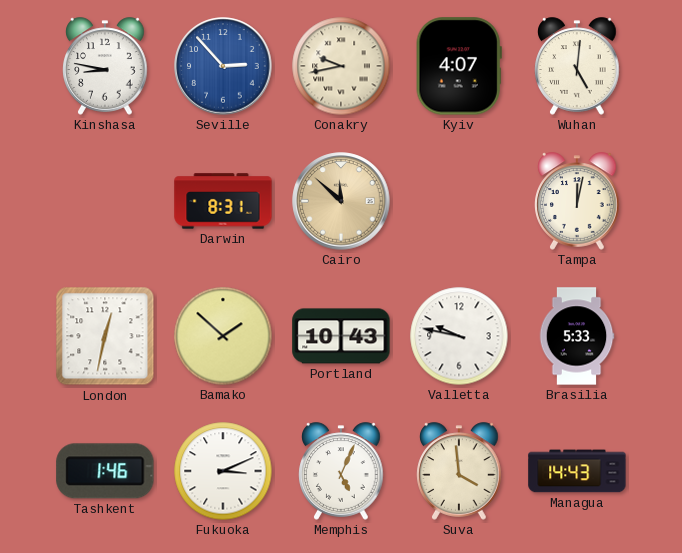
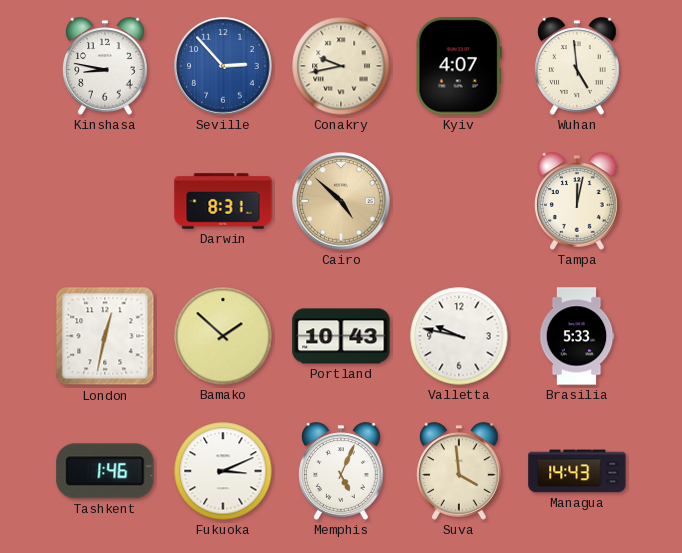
Wuhan: 5:01 -> 4:59 (577, 66)
Cairo: 11:52 -> 4:52 (341, 201)
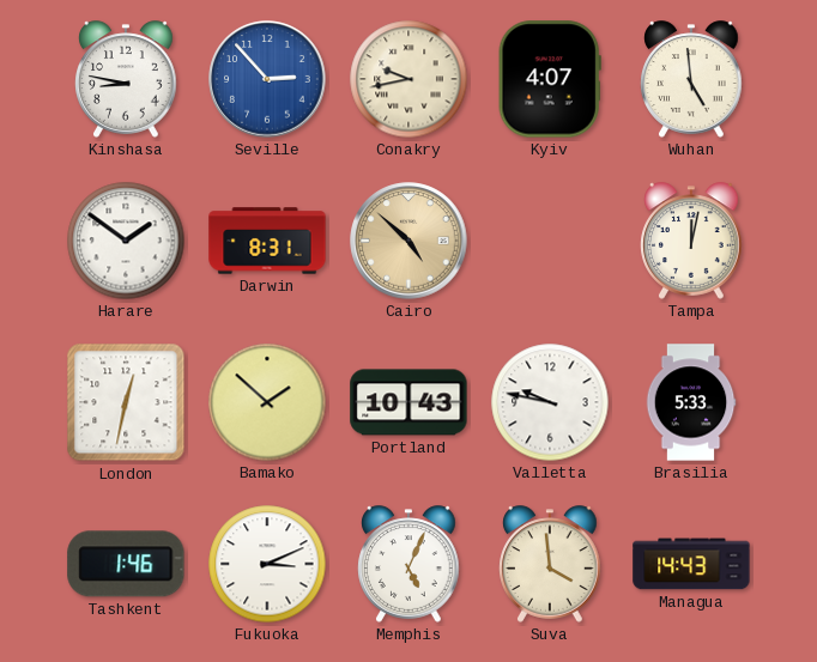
Harare: none -> 1:51 (126, 241)
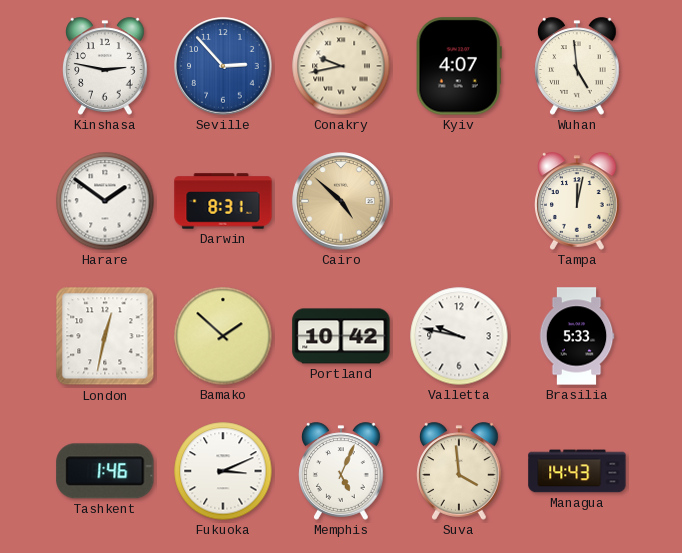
Kinshasa: 8:47 -> 2:47 (105, 66)
Portland: 10:43 -> 10:42 (341, 336)
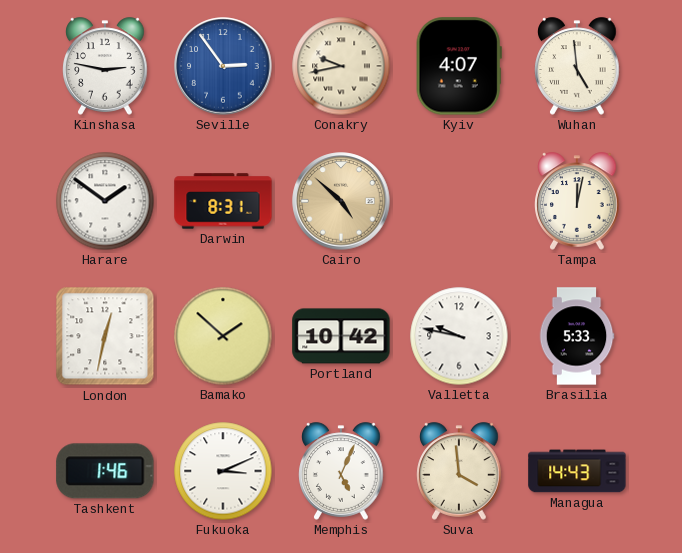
Seville: 2:53 -> 2:54 (223, 66)
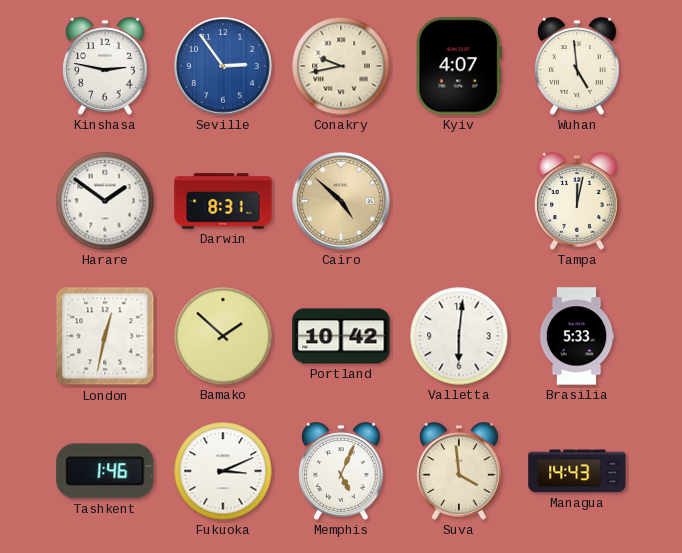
Valletta: 9:47 -> 6:01 (459, 336)
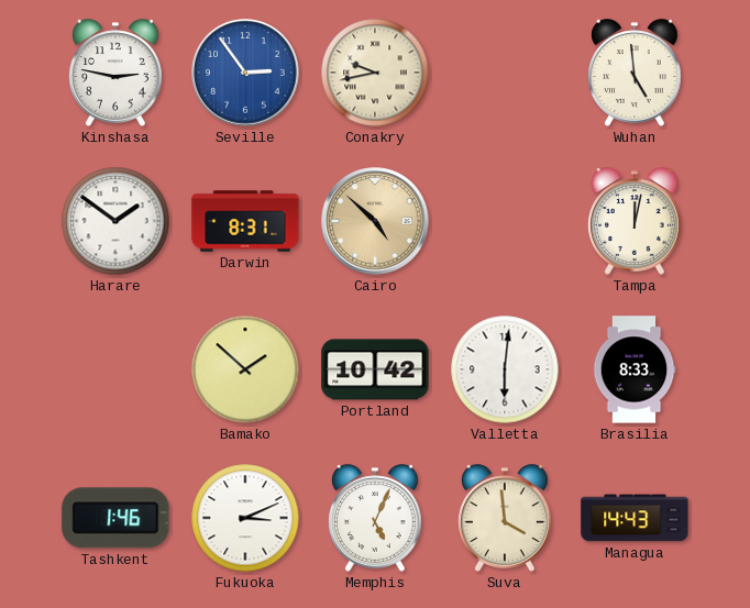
Kyiv: 4:07 -> none (459, 66)
London: 12:32 -> none (105, 336)
Brasilia: 5:33 -> 8:33 (635, 369)
